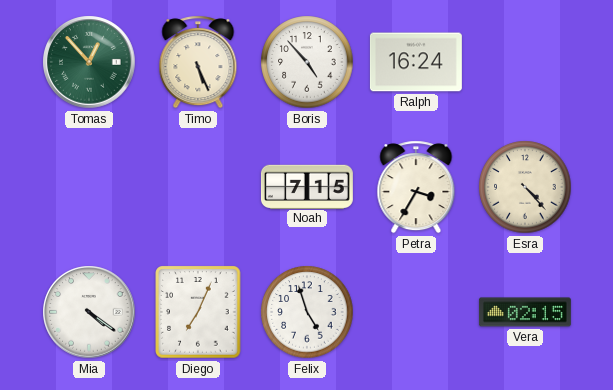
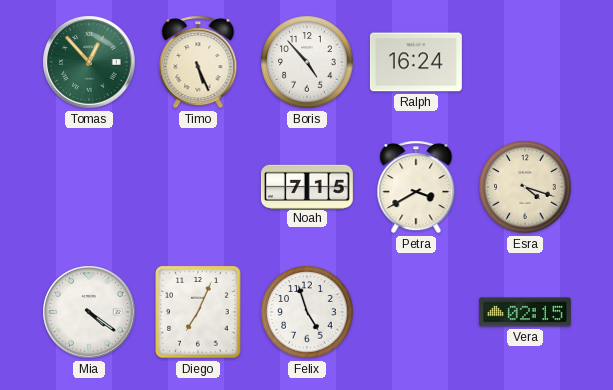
Petra: 3:35 -> 3:40 (416, 187)
Esra: 4:23 -> 4:18 (525, 187)
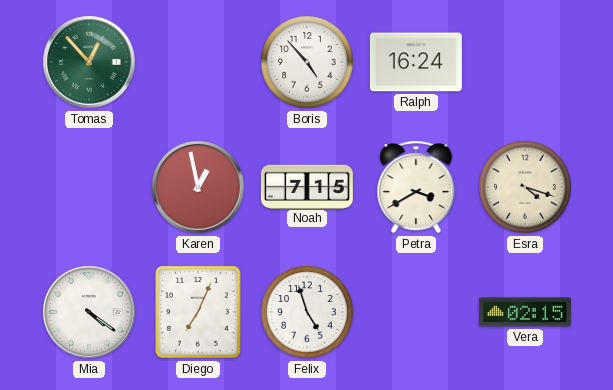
Timo: 5:26 -> none (198, 62)
Karen: none -> 12:58 (198, 187)
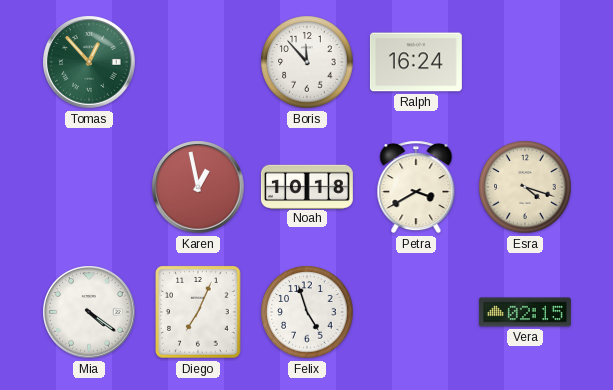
Boris: 4:53 -> 11:53 (307, 62)
Noah: 7:15 -> 10:18 (307, 186)
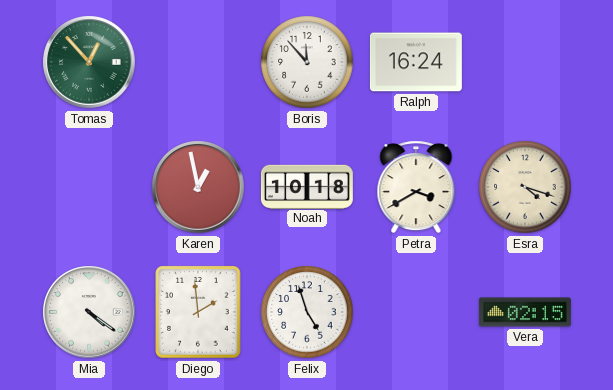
Diego: 7:04 -> 1:59 (198, 312)
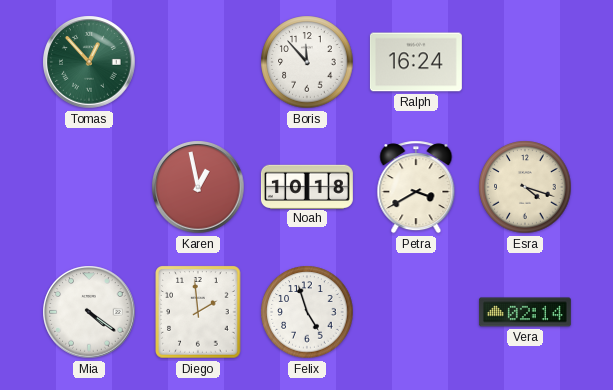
Vera: 02:15 -> 02:14 (525, 312)
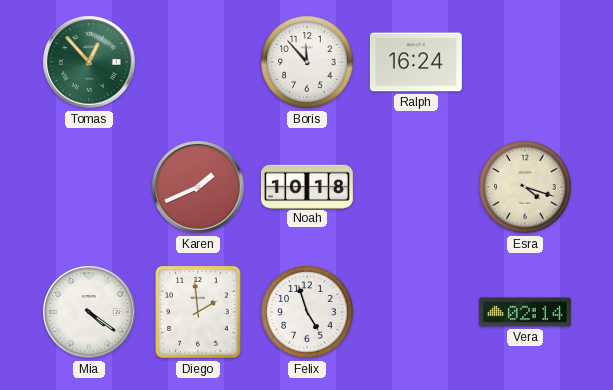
Karen: 12:58 -> 1:41 (198, 187)
Petra: 3:40 -> none (416, 187)
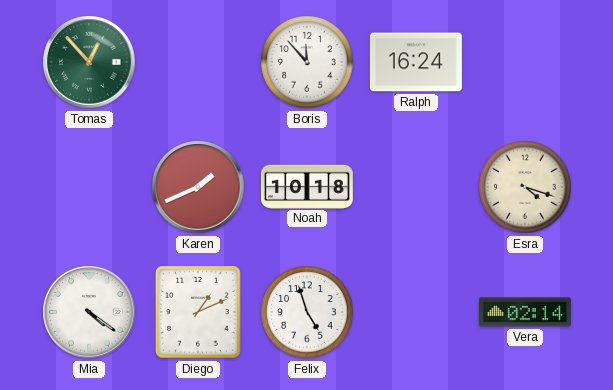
Diego: 1:59 -> 1:11 (198, 312)
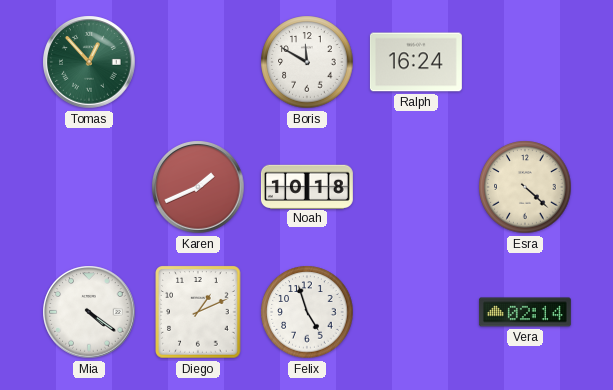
Boris: 11:53 -> 11:50 (307, 62)
Esra: 4:18 -> 4:22 (525, 187)
